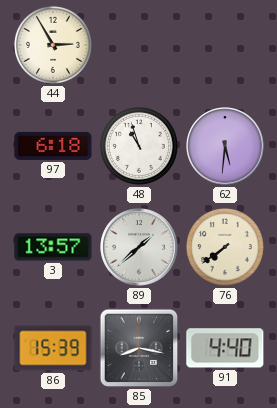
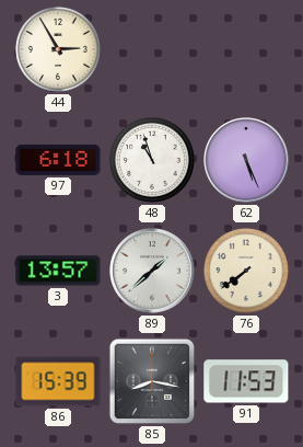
62: 5:31 -> 5:26 (246, 160)
91: 4:40 -> 11:53 (246, 381)
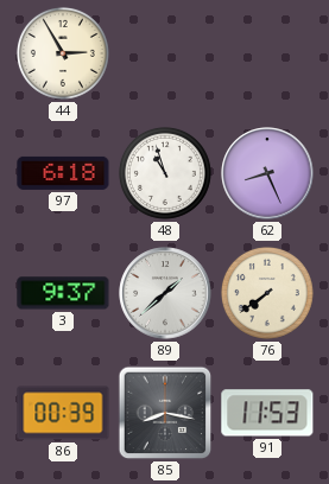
62: 5:26 -> 8:26 (267, 173)
3: 13:57 -> 9:37 (63, 293)
86: 15:39 -> 00:39 (63, 413)
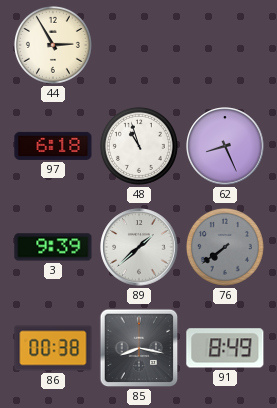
3: 9:37 -> 9:39 (53, 247)
76 dial: cream -> grey (225, 247)
86: 00:39 -> 00:38 (53, 348)
91: 11:53 -> 8:49 (225, 348)
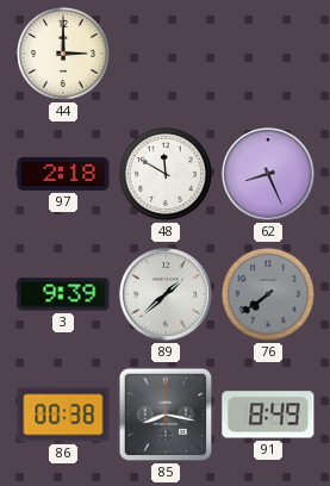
44: 2:55 -> 3:00 (63, 54)
97: 6:18 -> 2:18 (63, 174)
48: 10:57 -> 11:50 (166, 174)
